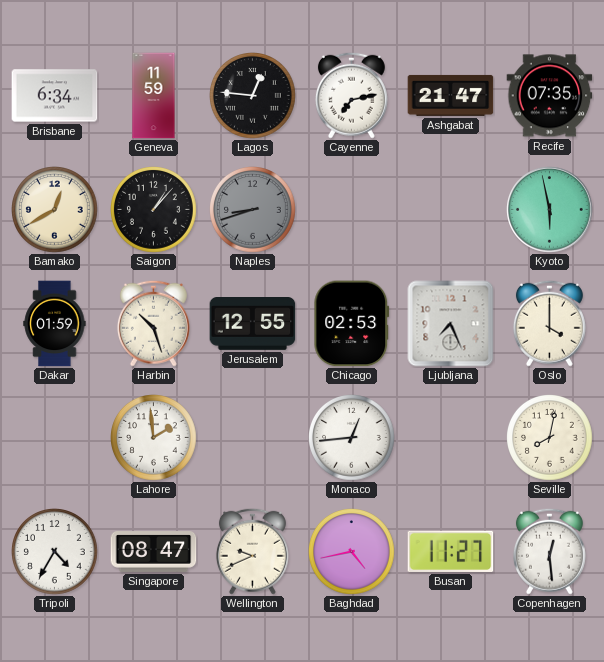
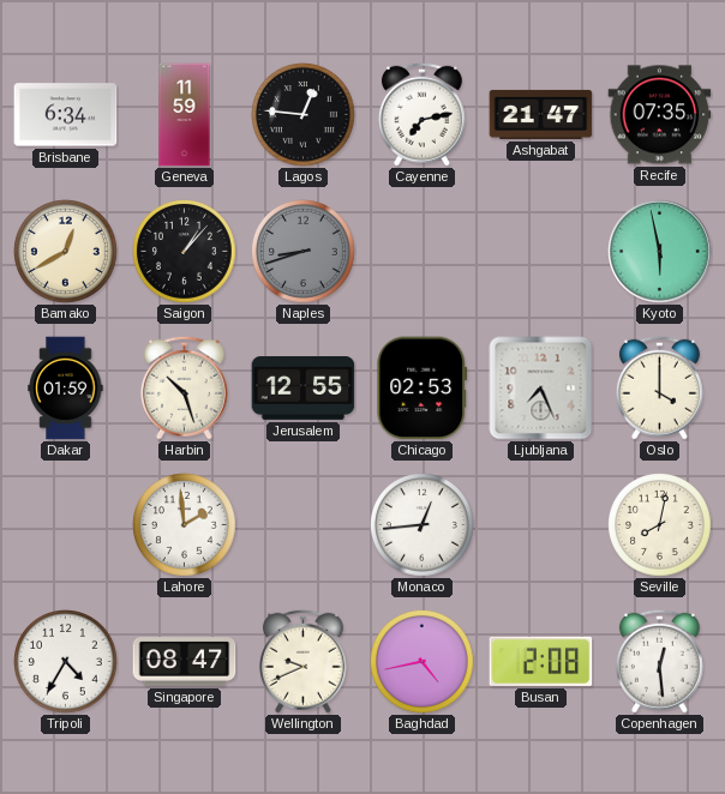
Busan: 11:27 -> 2:08 (541, 661)
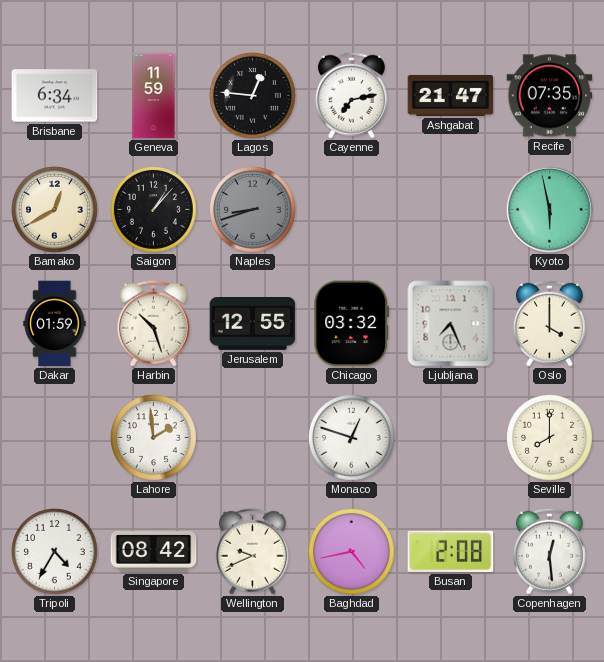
Chicago: 02:53 -> 03:32 (352, 324)
Monaco: 12:44 -> 12:48 (352, 438)
Seville: 8:02 -> 8:00 (550, 438)
Singapore: 08:47 -> 08:42 (154, 552)
